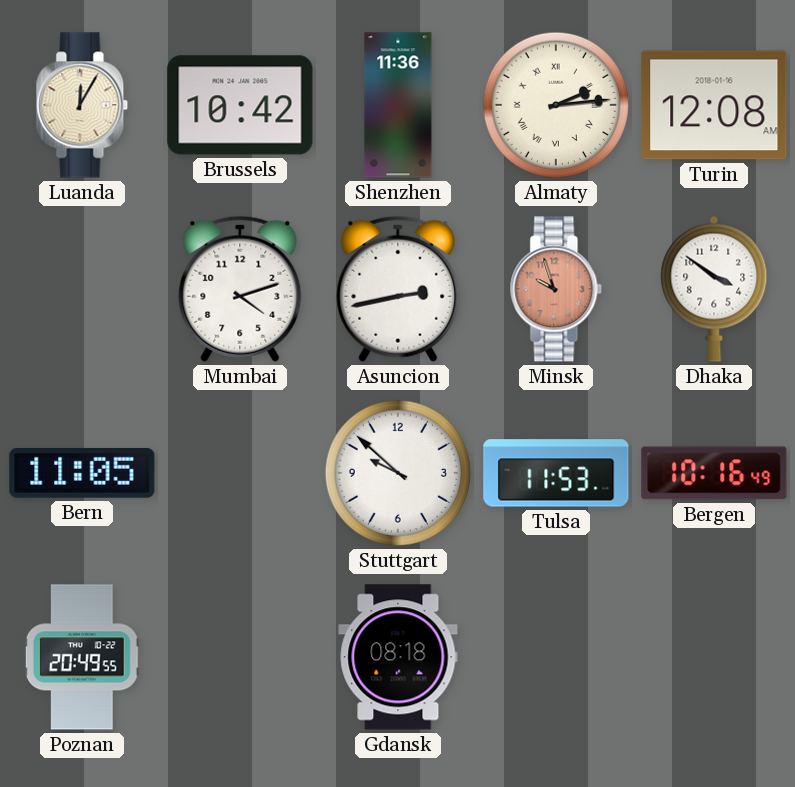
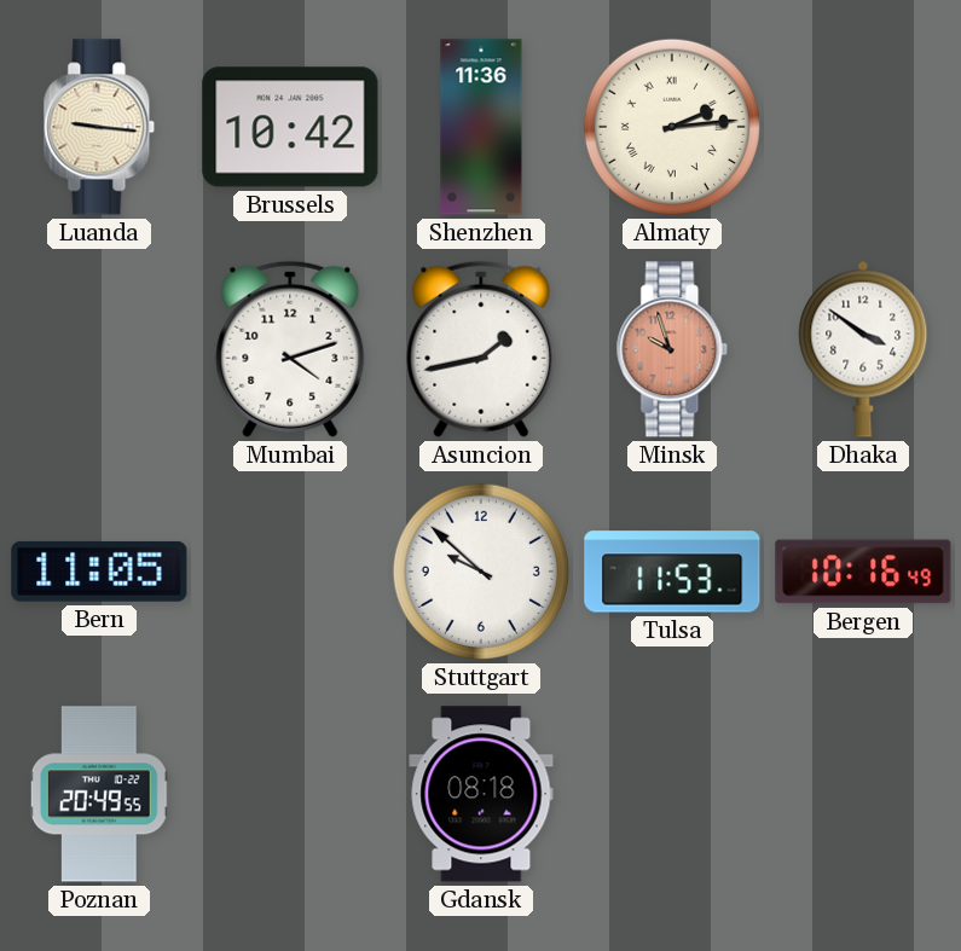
Luanda: 12:05 -> 9:16 (99, 127)
Turin: 12:08 -> none (714, 105)
Asuncion: 2:43 -> 1:43 (481, 349)
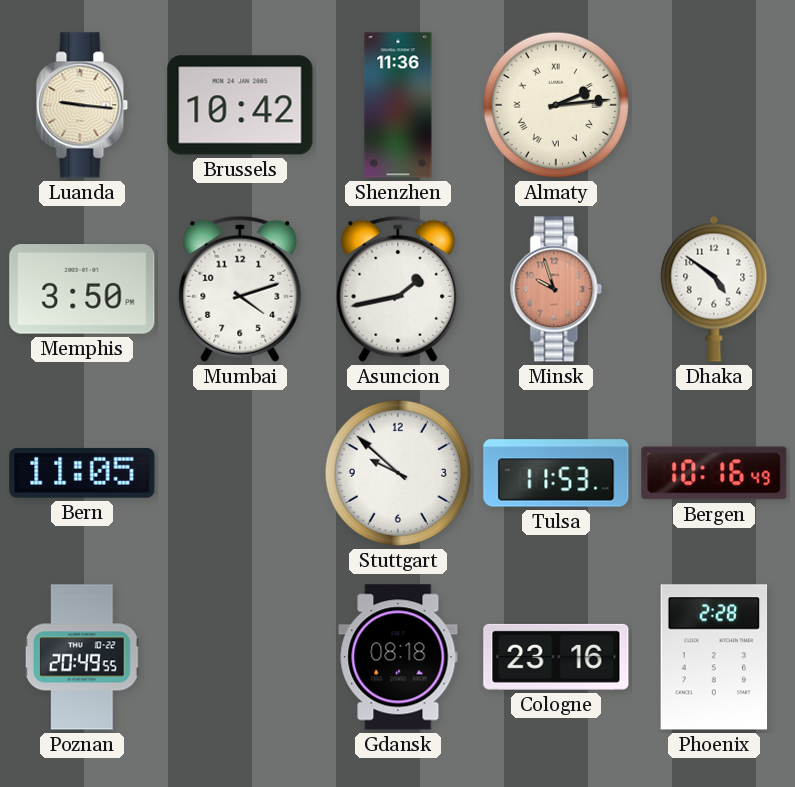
Memphis: none -> 3:50 (82, 290)
Dhaka: 3:51 -> 4:51 (714, 289)
Cologne: none -> 23:16 (556, 657)
Phoenix: none -> 2:28 (714, 657)
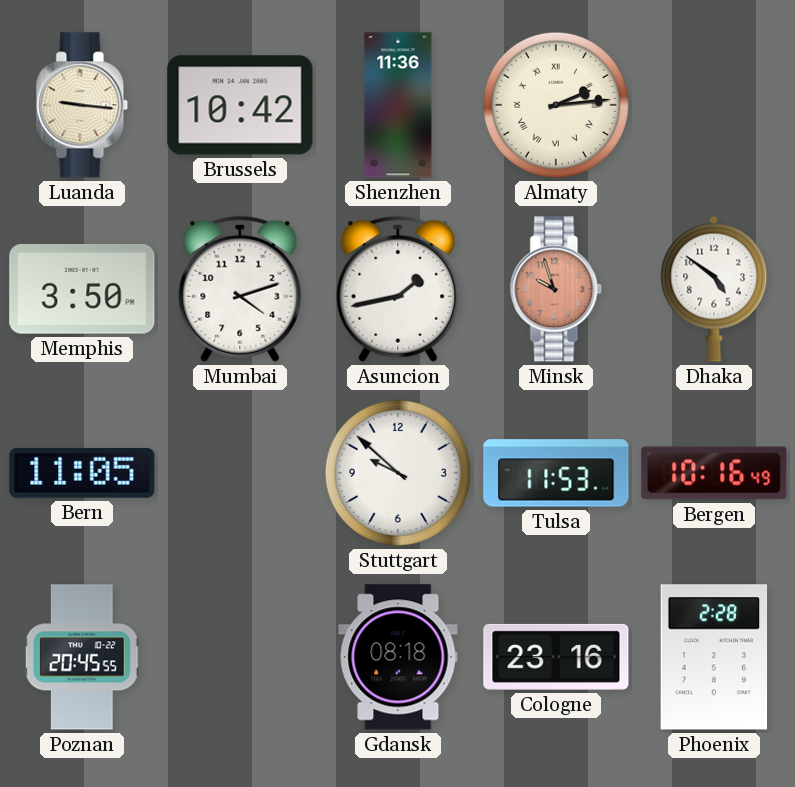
Poznan: 20:49 -> 20:45 (82, 657)
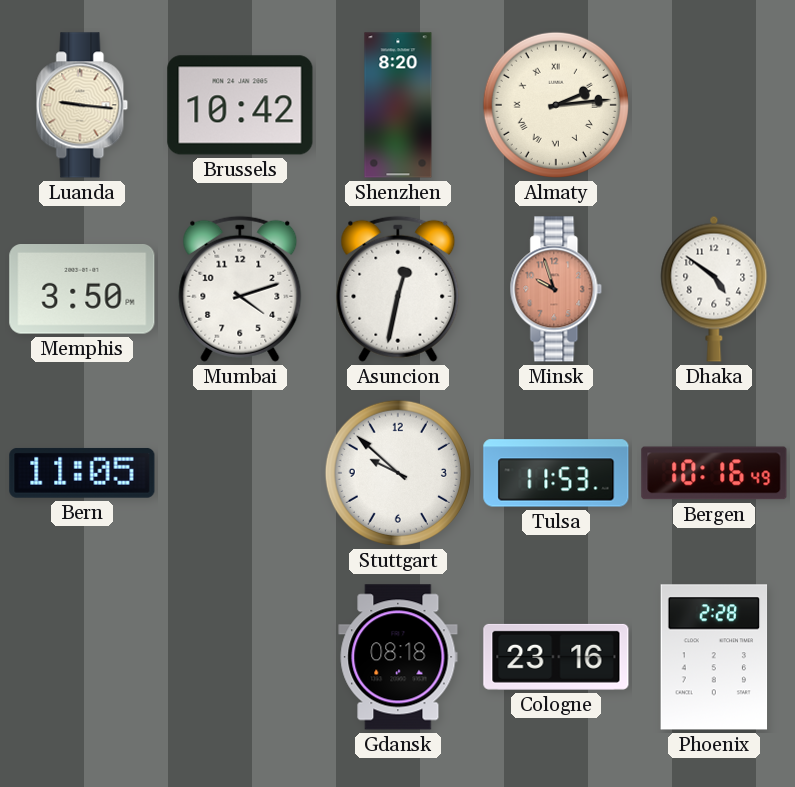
Shenzhen: 11:36 -> 8:20 (398, 105)
Asuncion: 1:43 -> 12:32 (398, 289)
Poznan: 20:45 -> none (82, 657)
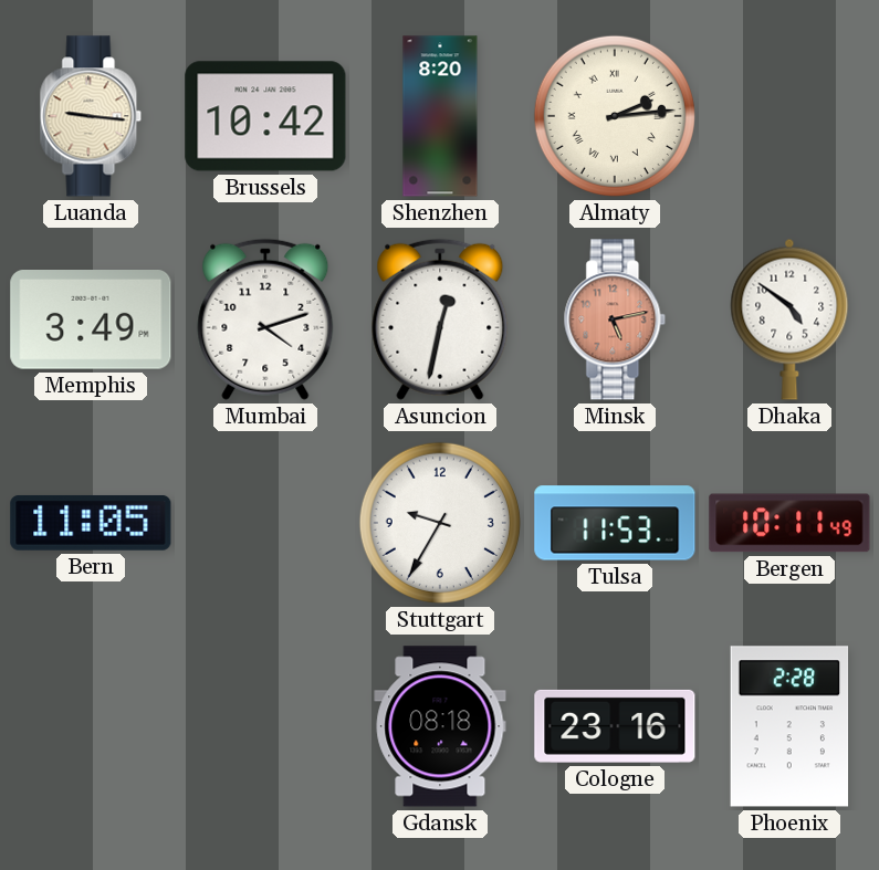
Memphis: 3:50 -> 3:49 (91, 321)
Minsk: 9:57 -> 5:13 (615, 319)
Stuttgart: 9:52 -> 9:35 (440, 523)
Bergen: 10:16 -> 10:11 (789, 523)
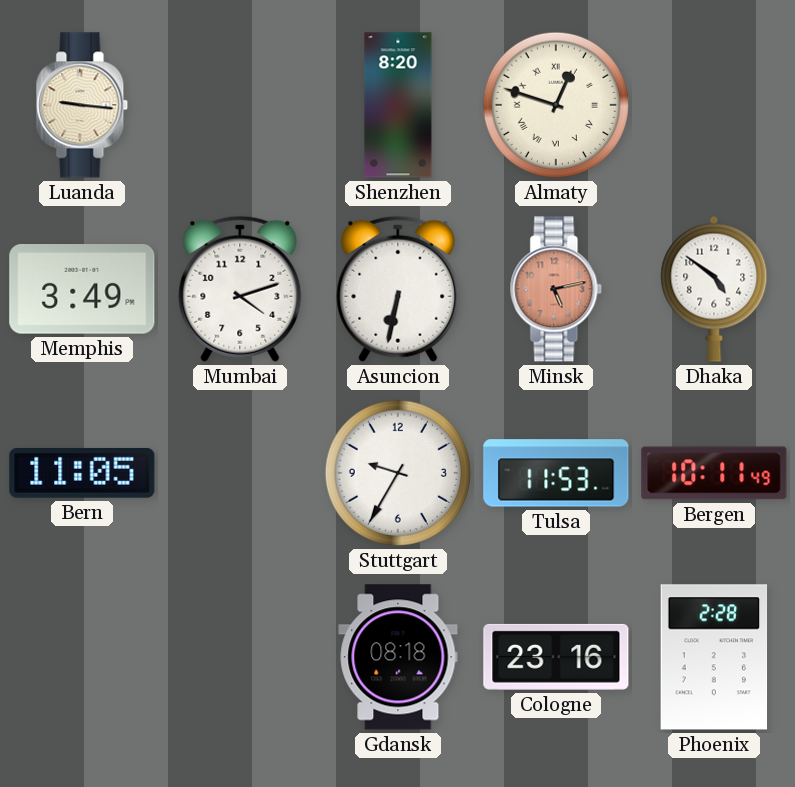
Brussels: 10:42 -> none (265, 116)
Almaty: 2:14 -> 12:48 (556, 105)
Asuncion: 12:32 -> 6:32 (398, 289)
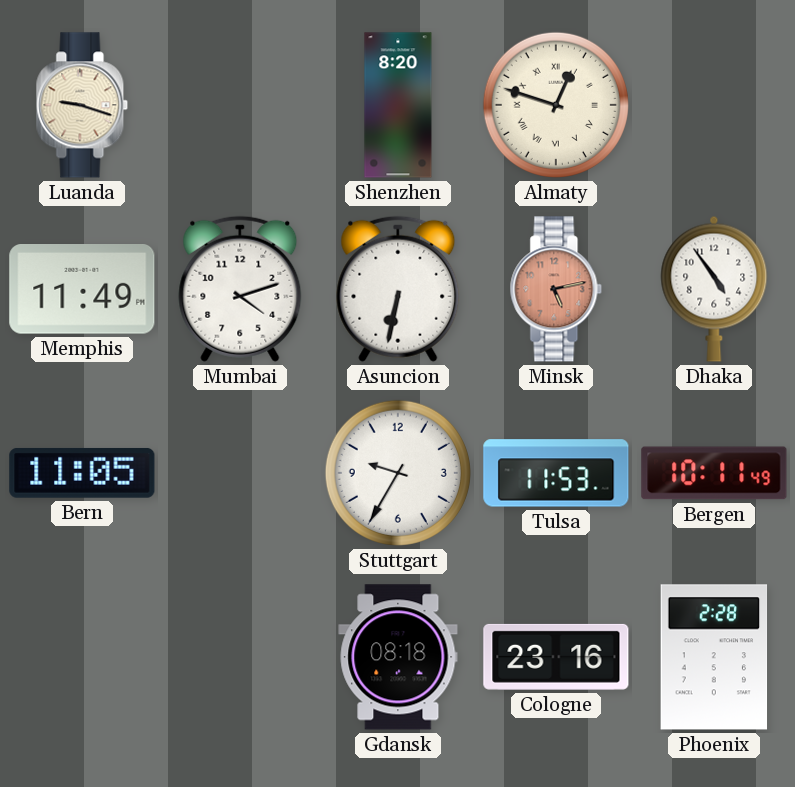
Luanda: 9:16 -> 9:18 (82, 105)
Memphis: 3:49 -> 11:49 (82, 290)
Dhaka: 4:51 -> 4:54 (714, 289)
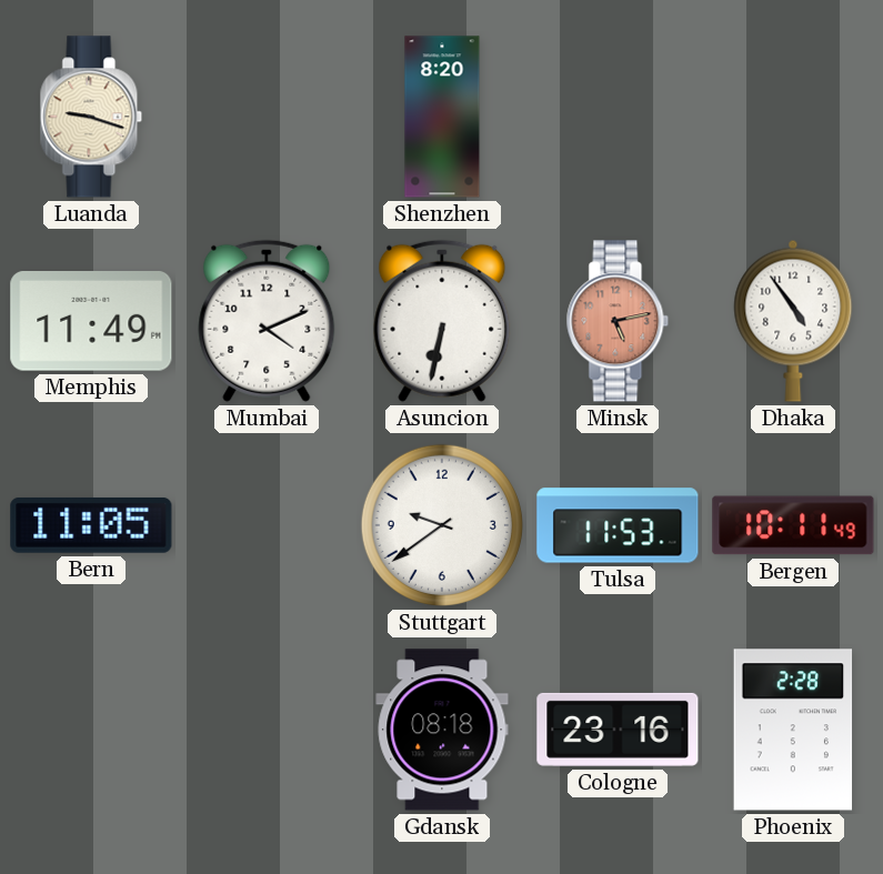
Almaty: 12:48 -> none (556, 105)
Mumbai: 4:12 -> 4:11 (267, 321)
Stuttgart: 9:35 -> 9:39 (442, 525)
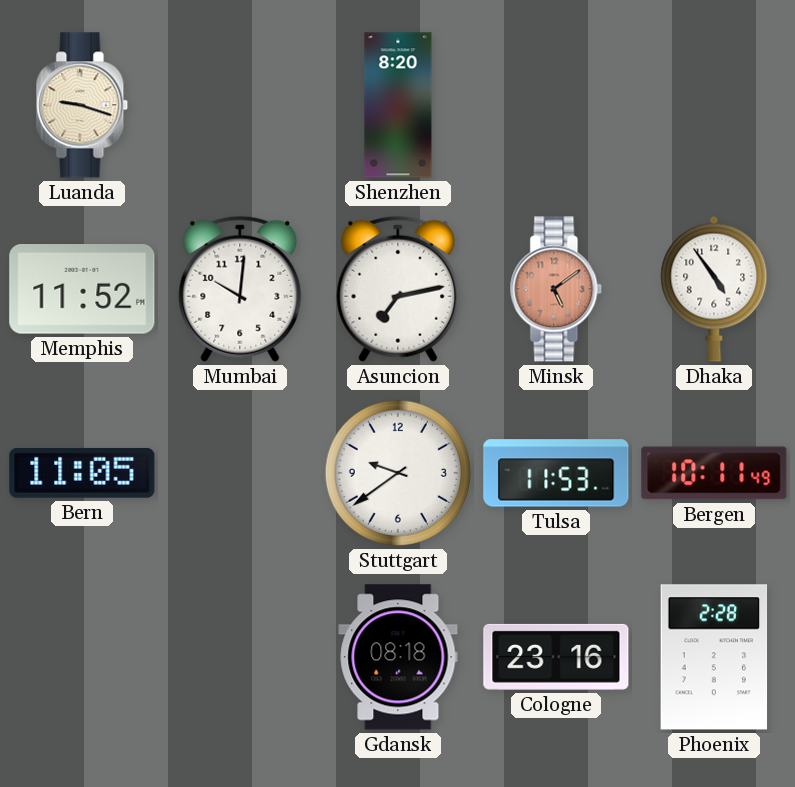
Memphis: 11:49 -> 11:52 (82, 290)
Mumbai: 4:11 -> 10:01 (240, 289)
Asuncion: 6:32 -> 7:13 (398, 289)
Minsk: 5:13 -> 5:09 (556, 289)
